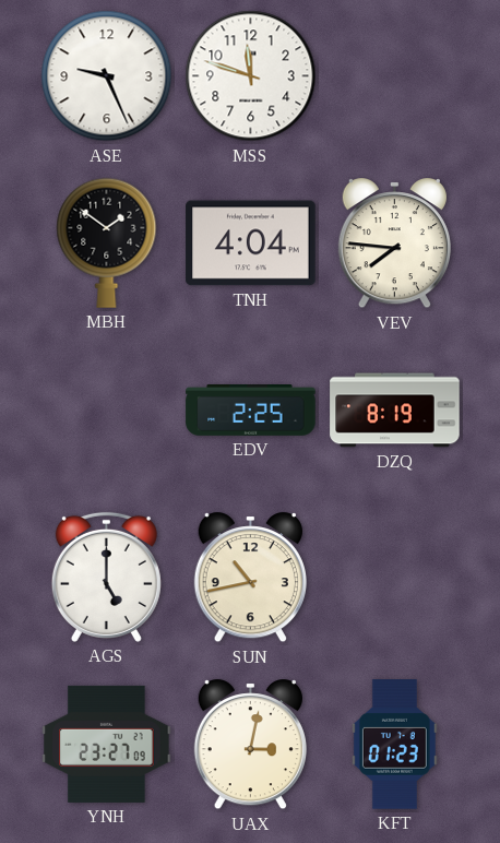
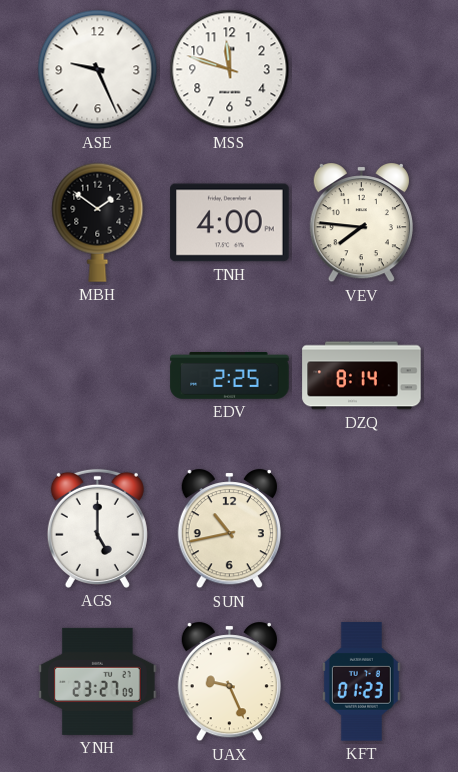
TNH: 4:04 -> 4:00 (230, 223)
DZQ: 8:19 -> 8:14 (362, 376)
UAX: 3:02 -> 9:26 (229, 682)
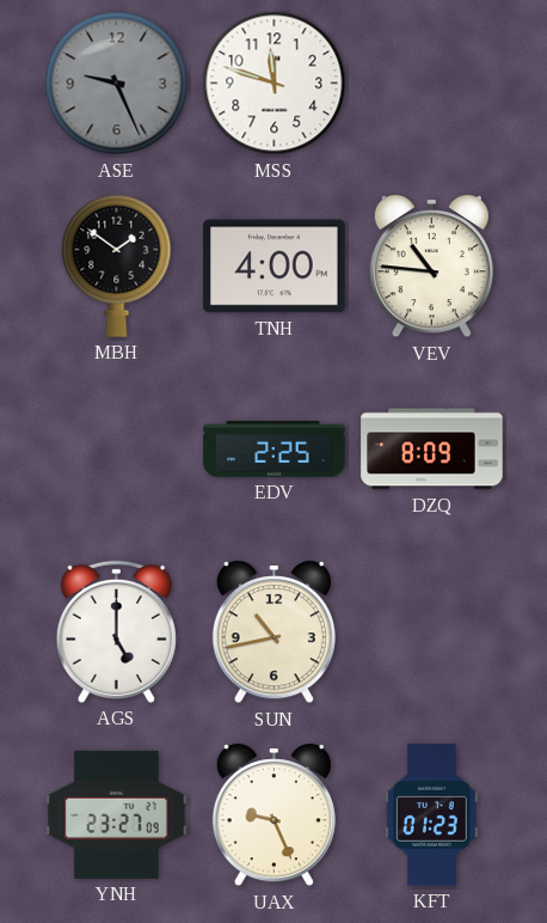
ASE dial: white -> grey (117, 84)
VEV: 7:46 -> 10:46 (431, 267)
DZQ: 8:14 -> 8:09 (432, 450)
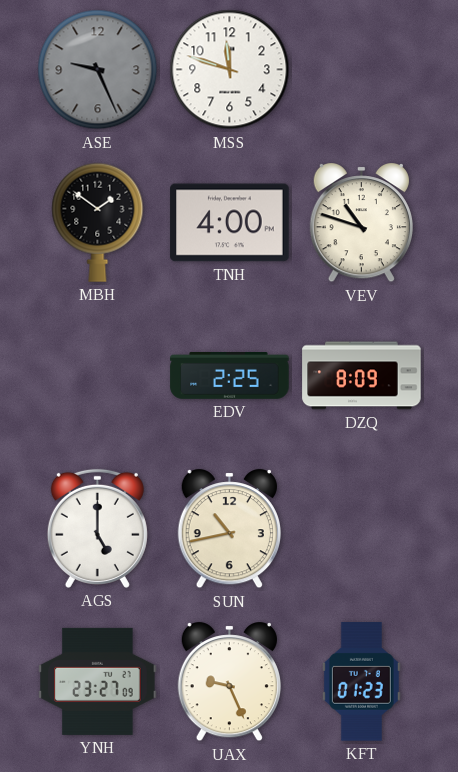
VEV: 10:46 -> 10:48 (361, 223)
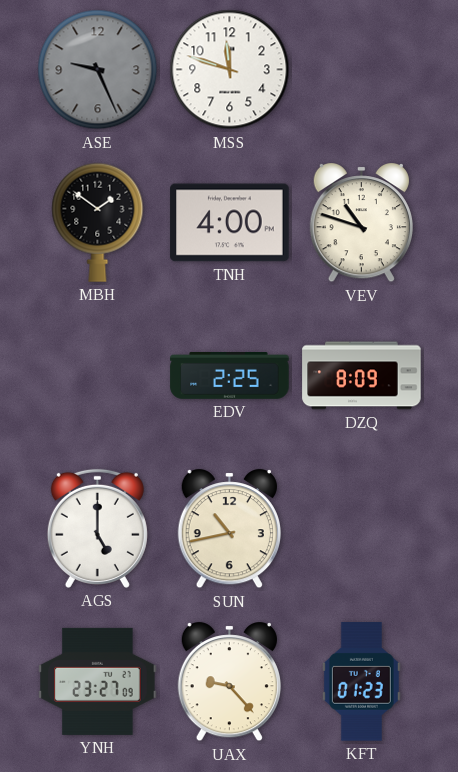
UAX: 9:26 -> 9:23 (229, 682)
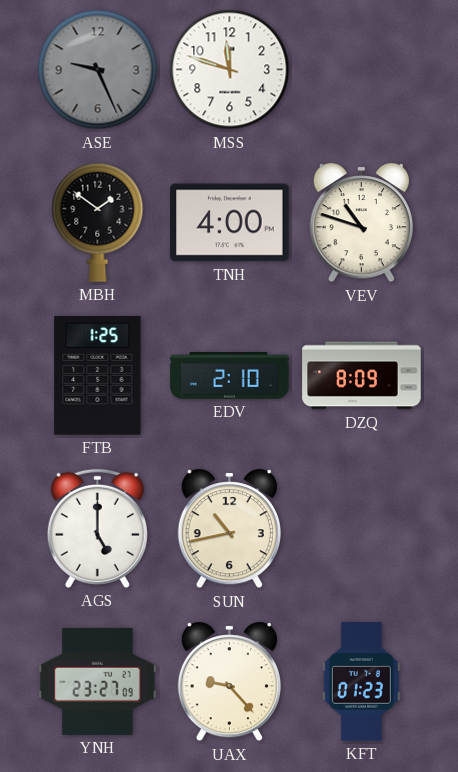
FTB: none -> 1:25 (98, 376)
EDV: 2:25 -> 2:10 (230, 376)
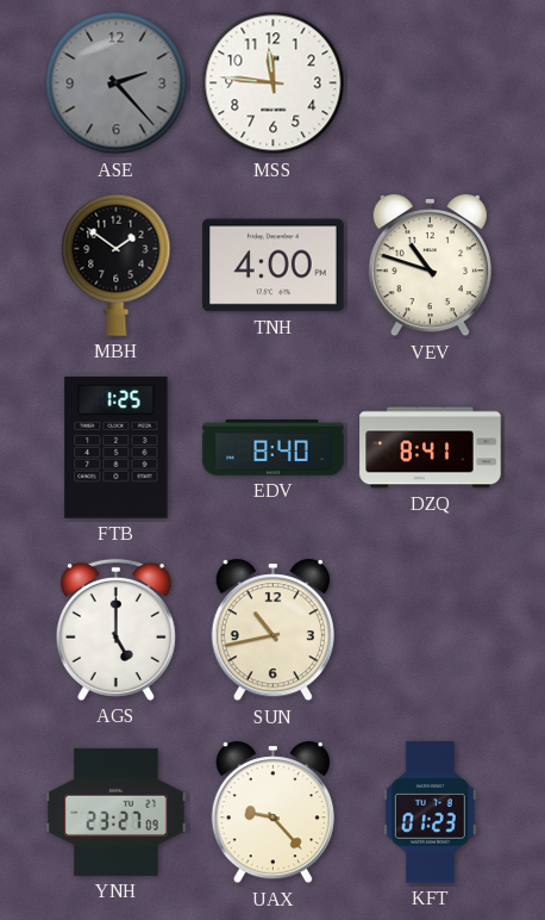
ASE: 9:26 -> 2:23 (117, 83)
MSS: 11:48 -> 11:46 (274, 83)
EDV: 2:10 -> 8:40 (274, 448)
DZQ: 8:09 -> 8:41 (431, 448)
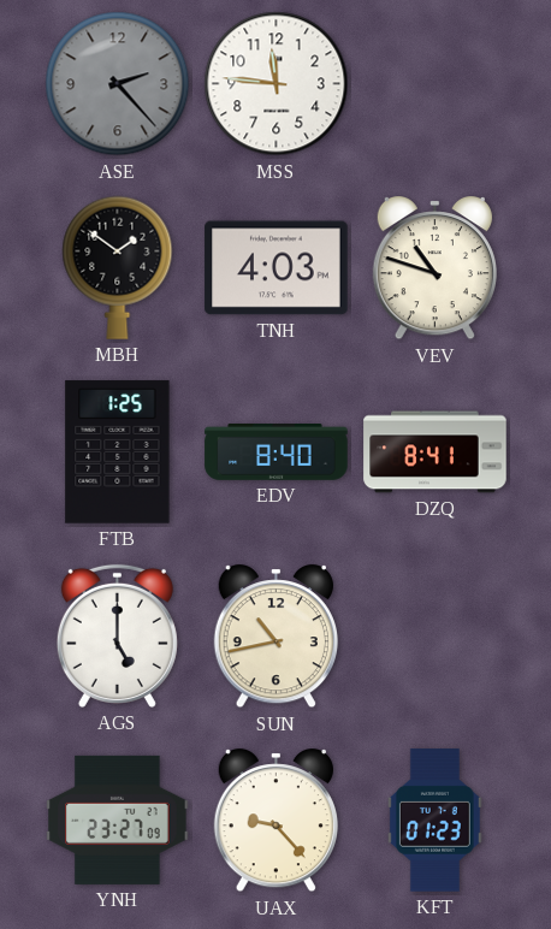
TNH: 4:00 -> 4:03 (277, 268)
